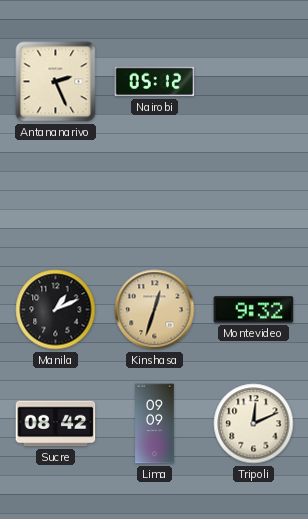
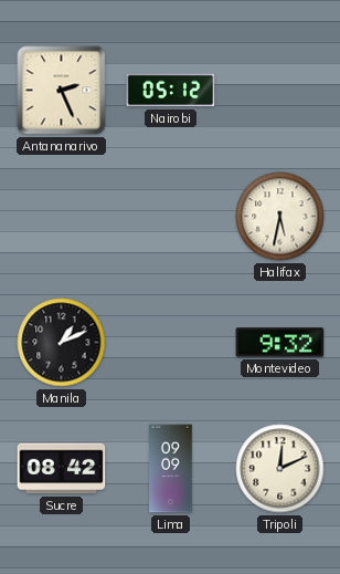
Halifax: none -> 5:32 (280, 217)
Kinshasa: 12:33 -> none (155, 310)
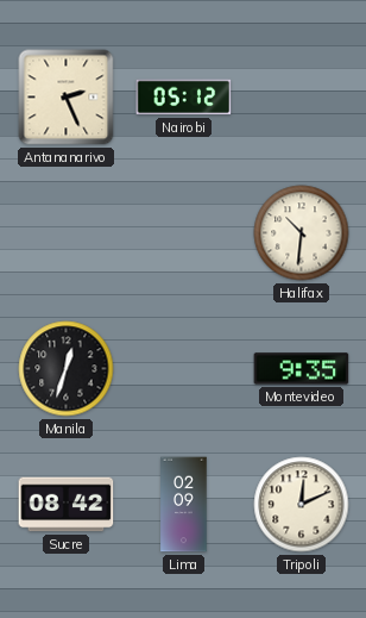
Halifax: 5:32 -> 10:31 (302, 233)
Manila: 1:11 -> 12:33 (67, 369)
Montevideo: 9:32 -> 9:35 (302, 369)
Lima: 09:09 -> 02:09 (184, 505)
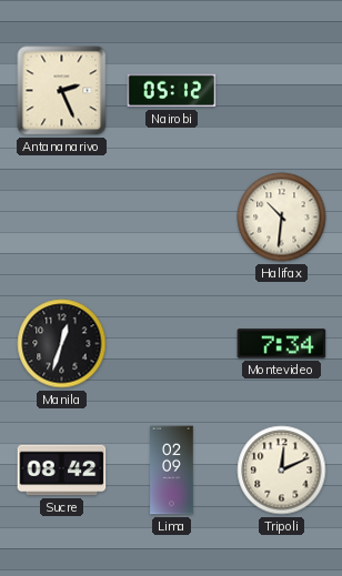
Montevideo: 9:35 -> 7:34 (282, 344)
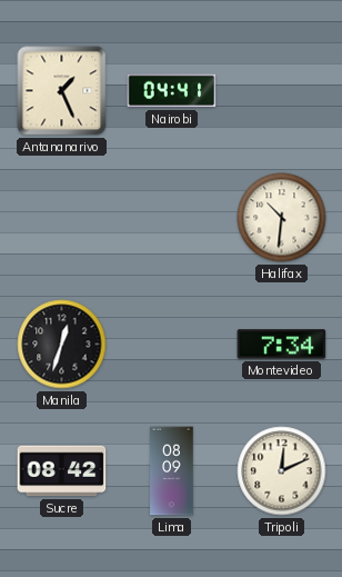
Antananarivo: 2:26 -> 1:26 (62, 91)
Nairobi: 05:12 -> 04:41 (172, 91)
Lima: 02:09 -> 08:09 (172, 471)
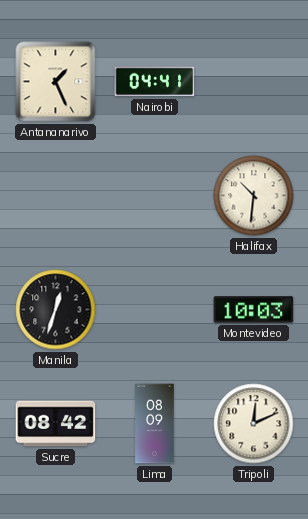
Montevideo: 7:34 -> 10:03 (254, 310)
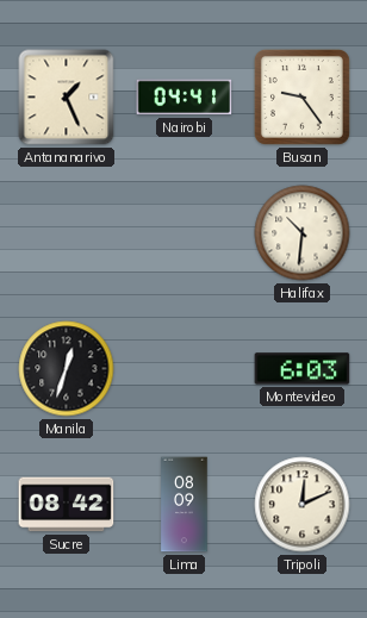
Busan: none -> 9:24 (301, 96)
Montevideo: 10:03 -> 6:03 (303, 369)
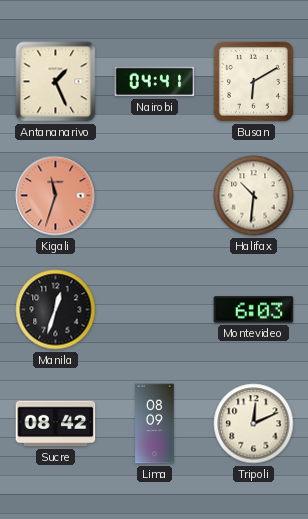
Busan: 9:24 -> 6:10 (253, 81)
Kigali: none -> 11:33 (56, 196)
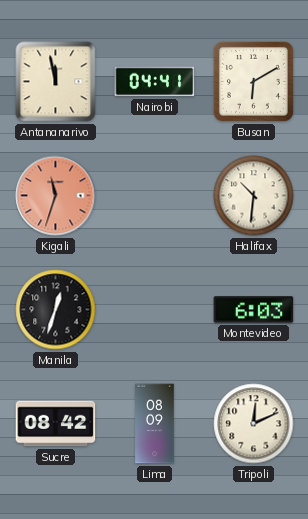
Antananarivo: 1:26 -> 11:58 (56, 82)
